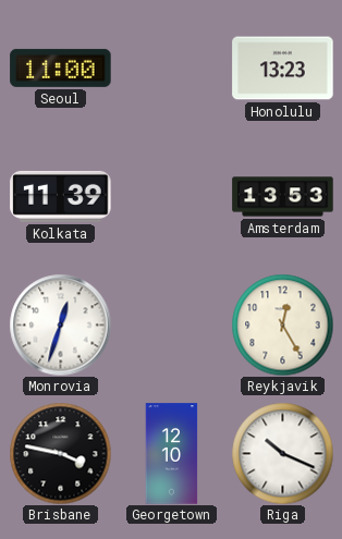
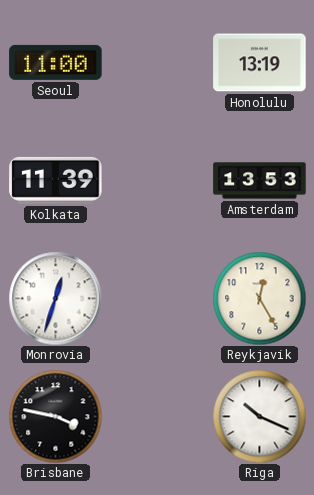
Honolulu: 13:23 -> 13:19 (260, 63)
Georgetown: 12:10 -> none (172, 454)
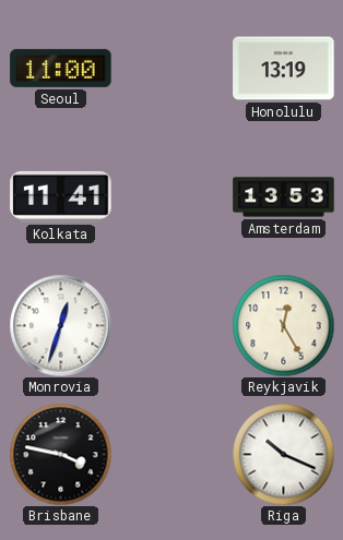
Kolkata: 11:39 -> 11:41 (61, 196)
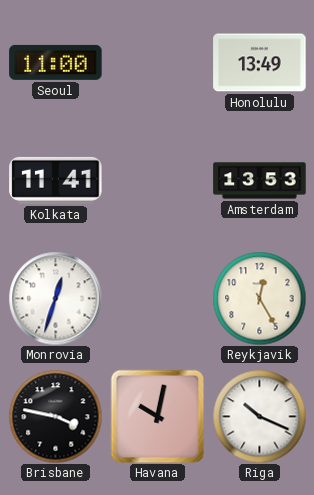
Honolulu: 13:19 -> 13:49 (260, 63)
Havana: none -> 10:02 (157, 416)
